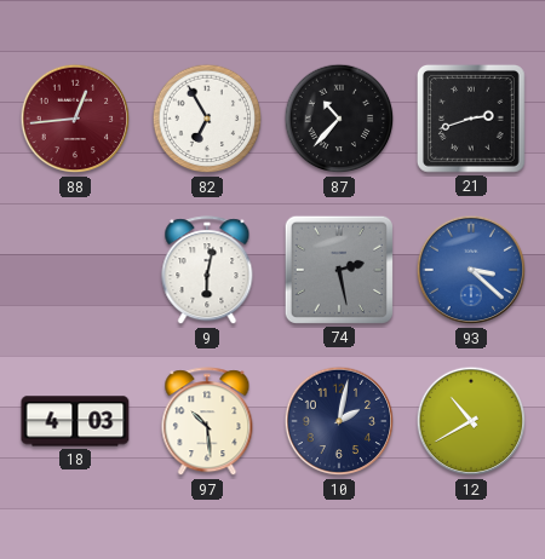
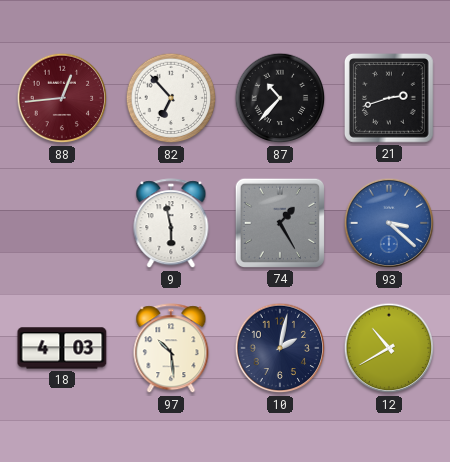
82: 6:55 -> 6:53 (171, 98)
9: 6:02 -> 5:58 (171, 224)
74: 2:28 -> 1:25 (280, 223)
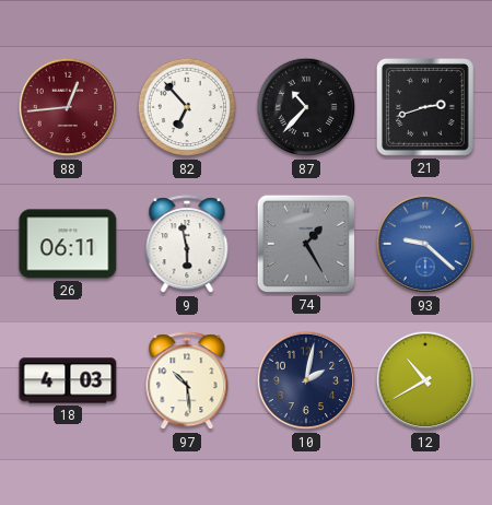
26: none -> 06:11 (68, 244)
93: 3:22 -> 9:22 (425, 244)
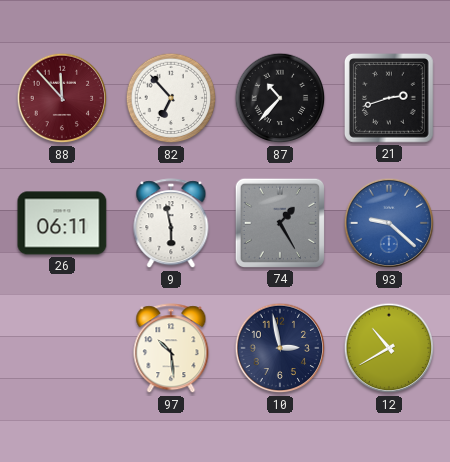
88: 12:44 -> 11:53 (62, 98)
18: 4:03 -> none (68, 380)
10: 2:02 -> 2:58 (280, 348)
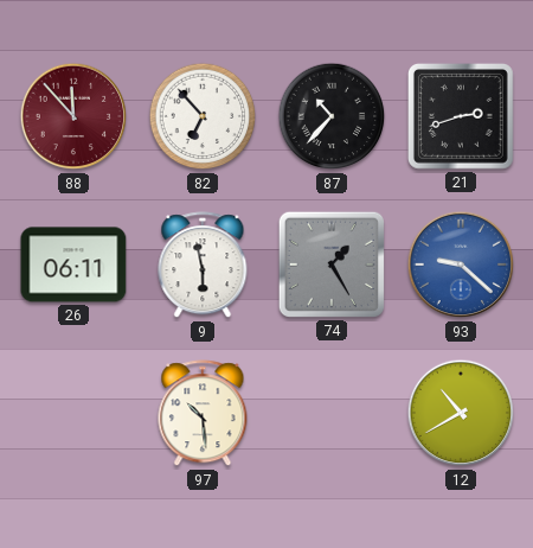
10: 2:58 -> none (280, 348)
